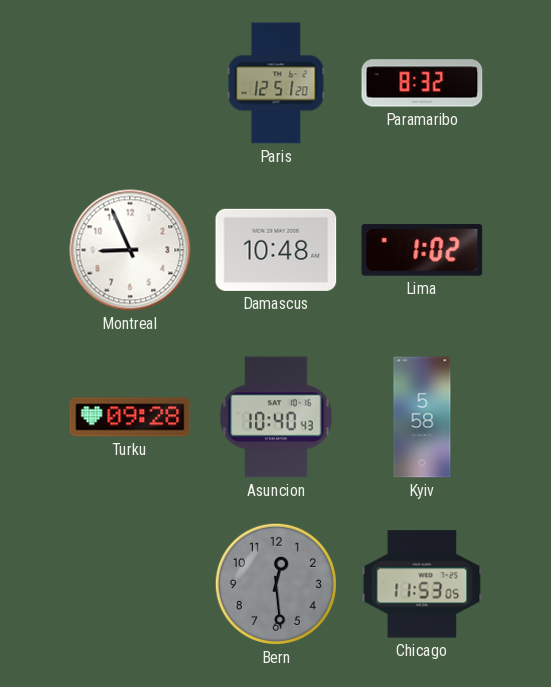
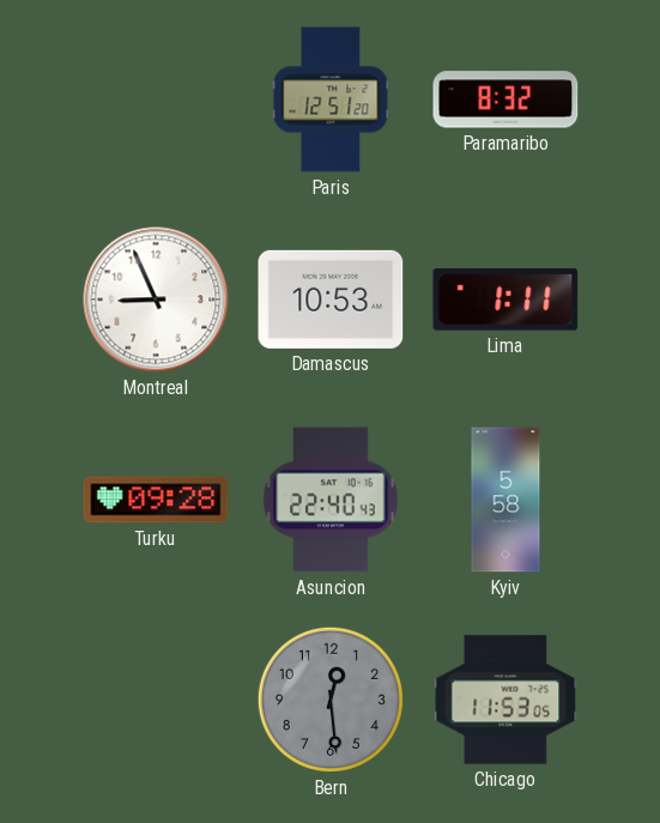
Damascus: 10:48 -> 10:53 (331, 299)
Lima: 1:02 -> 1:11 (505, 299)
Asuncion: 10:40 -> 22:40 (331, 500)
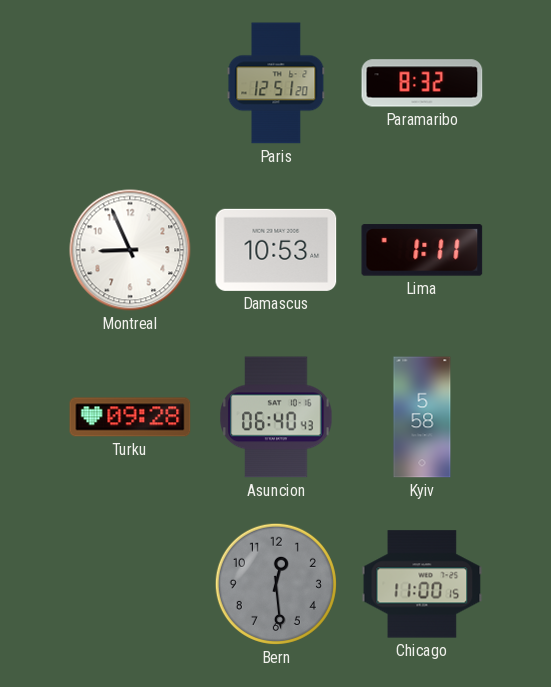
Asuncion: 22:40 -> 06:40 (276, 417)
Chicago: 11:53 -> 11:00 (422, 584)
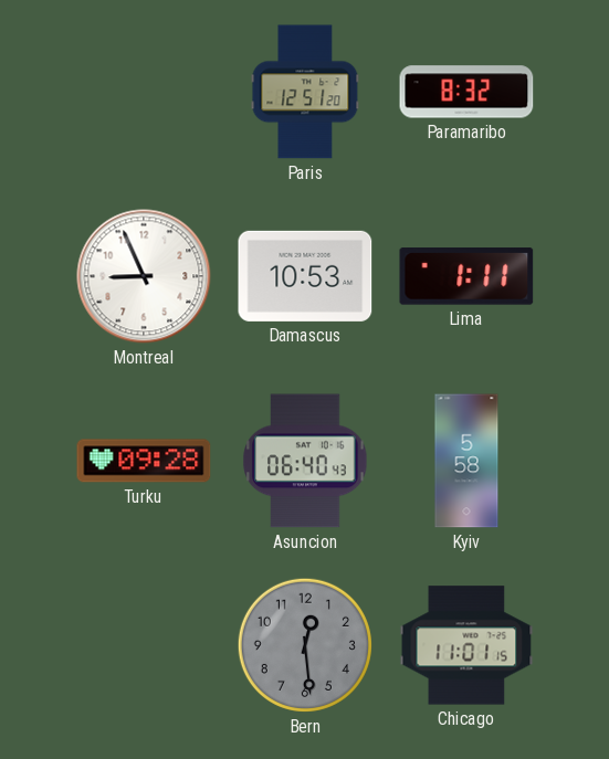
Chicago: 11:00 -> 11:01 (466, 645)
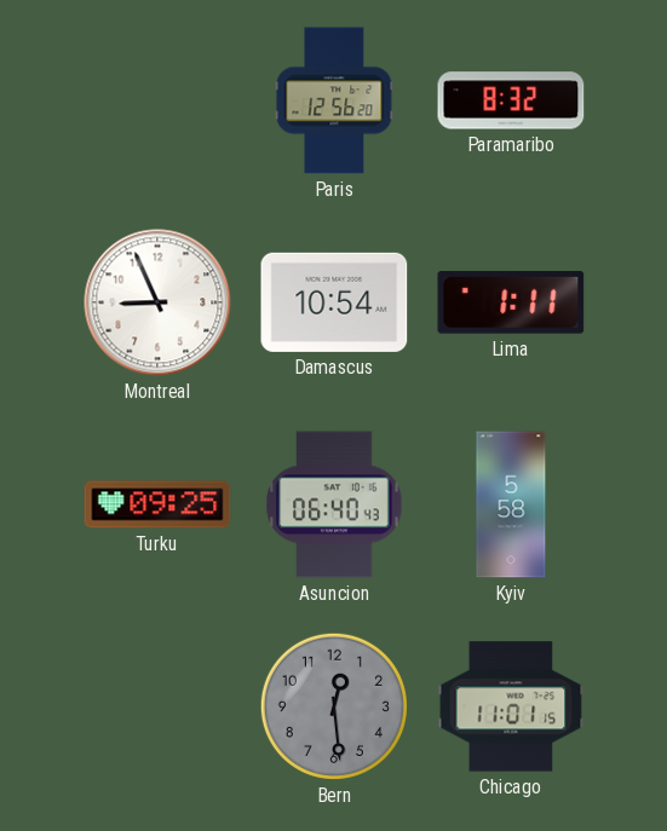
Paris: 12:51 -> 12:56 (334, 100)
Damascus: 10:53 -> 10:54 (334, 302)
Turku: 09:28 -> 09:25 (157, 504)
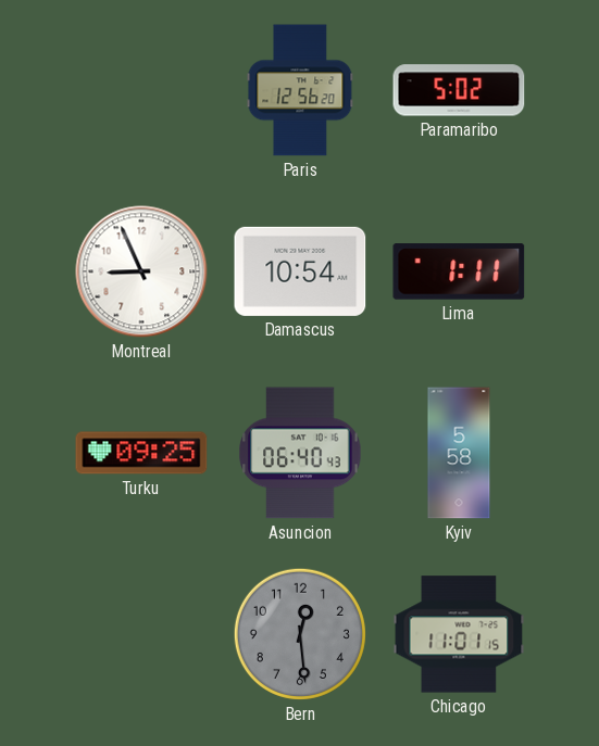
Paramaribo: 8:32 -> 5:02 (459, 90)
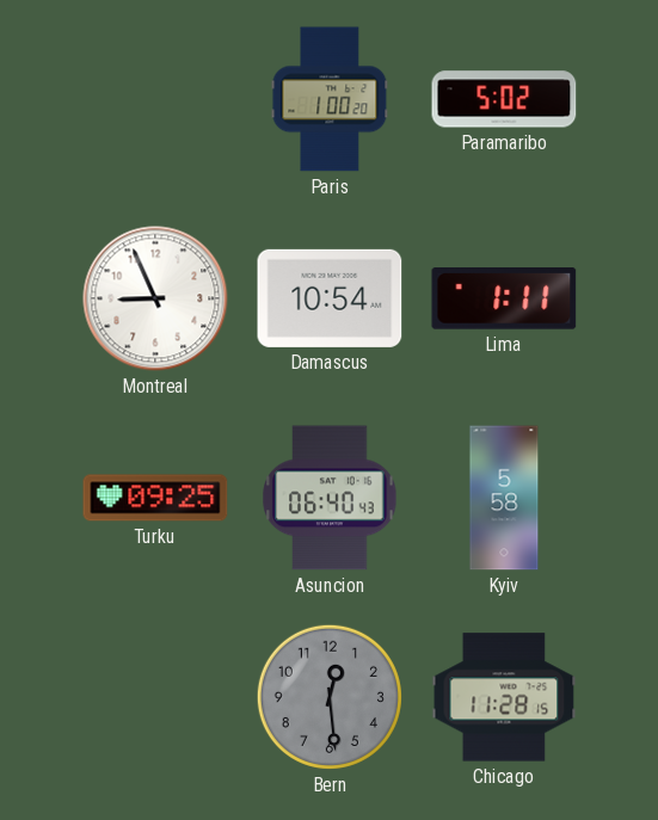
Paris: 12:56 -> 1:00 (330, 99)
Chicago: 11:01 -> 11:28 (504, 697)
